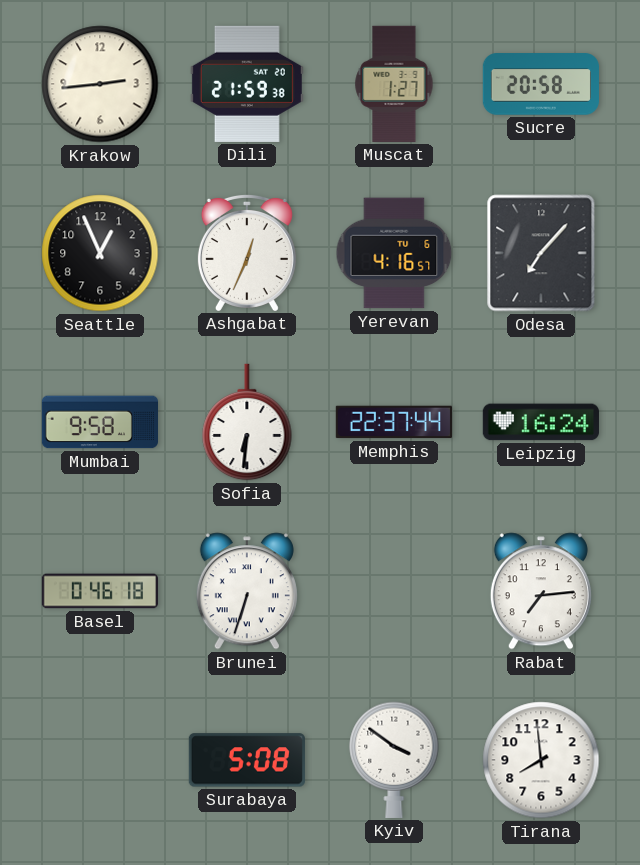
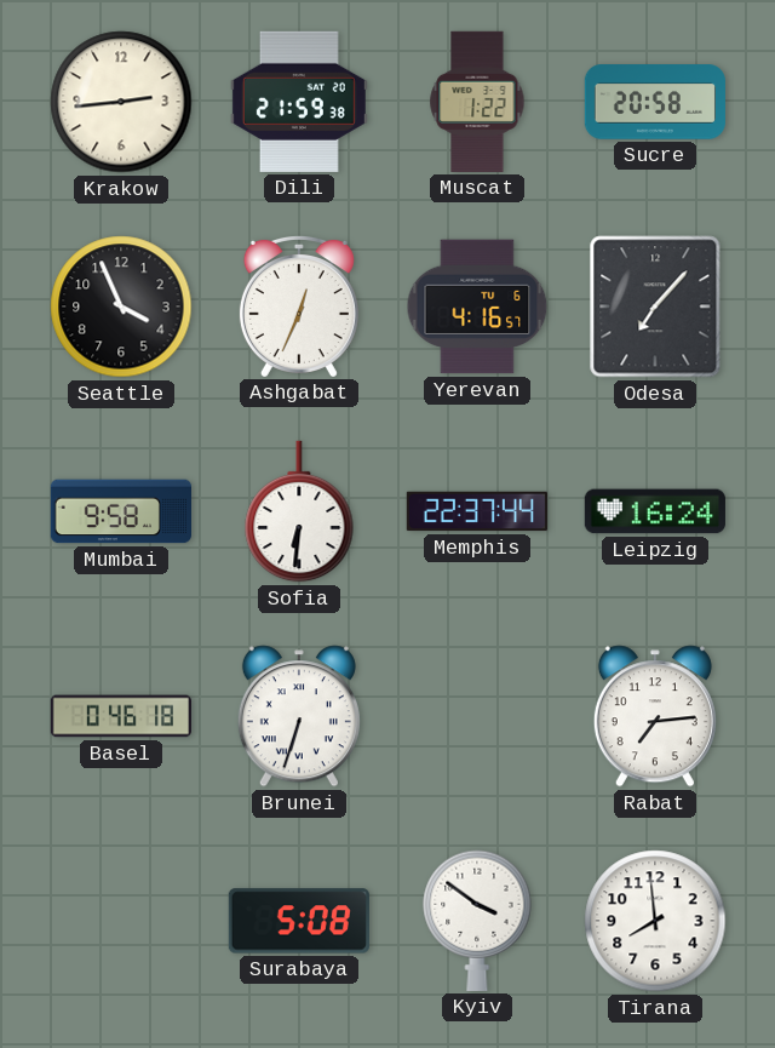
Muscat: 1:27 -> 1:22 (477, 102)
Seattle: 12:56 -> 3:56 (121, 307)
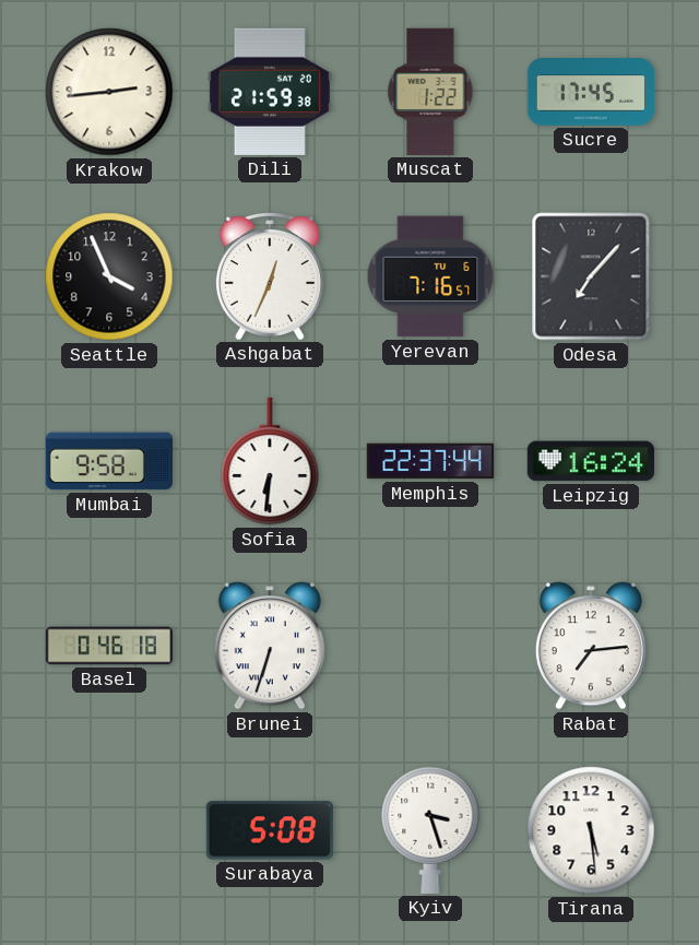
Sucre: 20:58 -> 17:45 (591, 92)
Yerevan: 4:16 -> 7:16 (430, 276)
Kyiv: 3:51 -> 3:27 (430, 830)
Tirana: 7:59 -> 5:29 (591, 830)
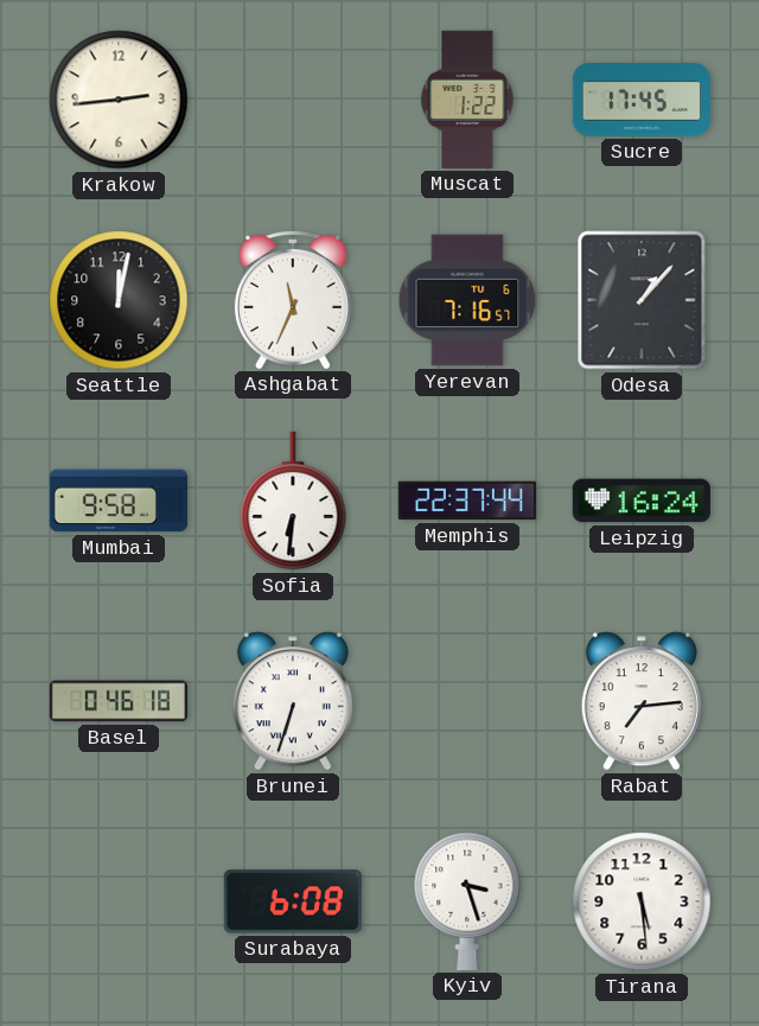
Dili: 21:59 -> none (270, 92)
Seattle: 3:56 -> 12:02 (119, 300)
Ashgabat: 12:34 -> 11:34 (293, 299)
Odesa: 7:07 -> 1:07 (642, 300)
Surabaya: 5:08 -> 6:08 (293, 901)
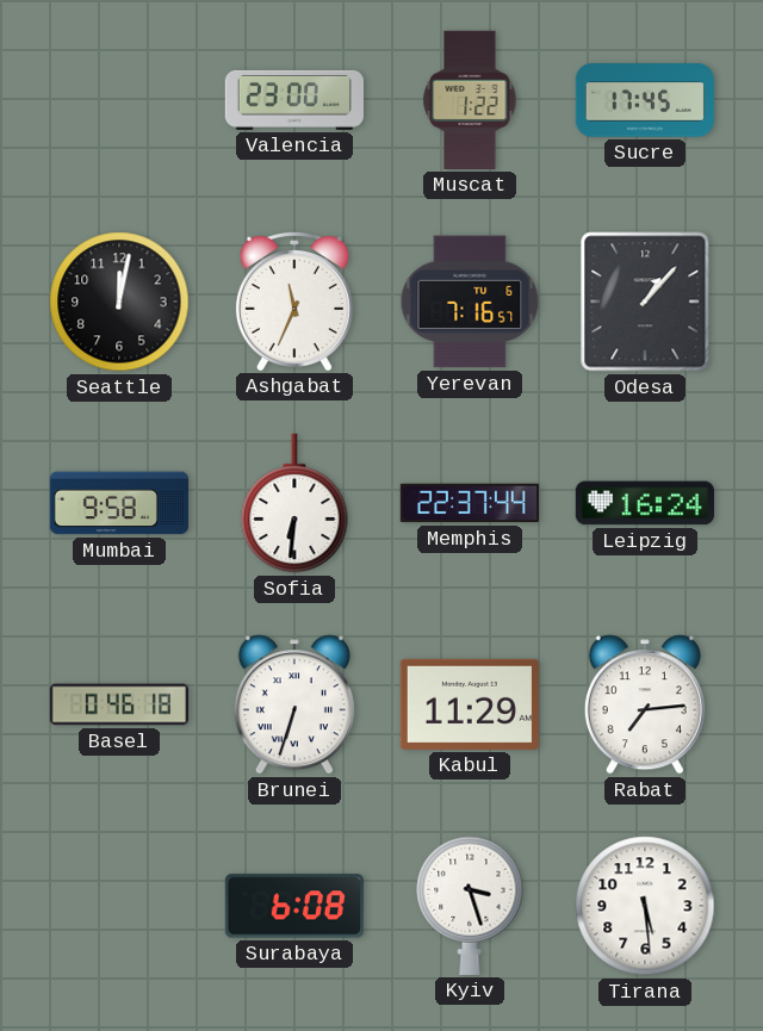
Krakow: 2:44 -> none (119, 100)
Valencia: none -> 23:00 (294, 100)
Kabul: none -> 11:29 (470, 704)
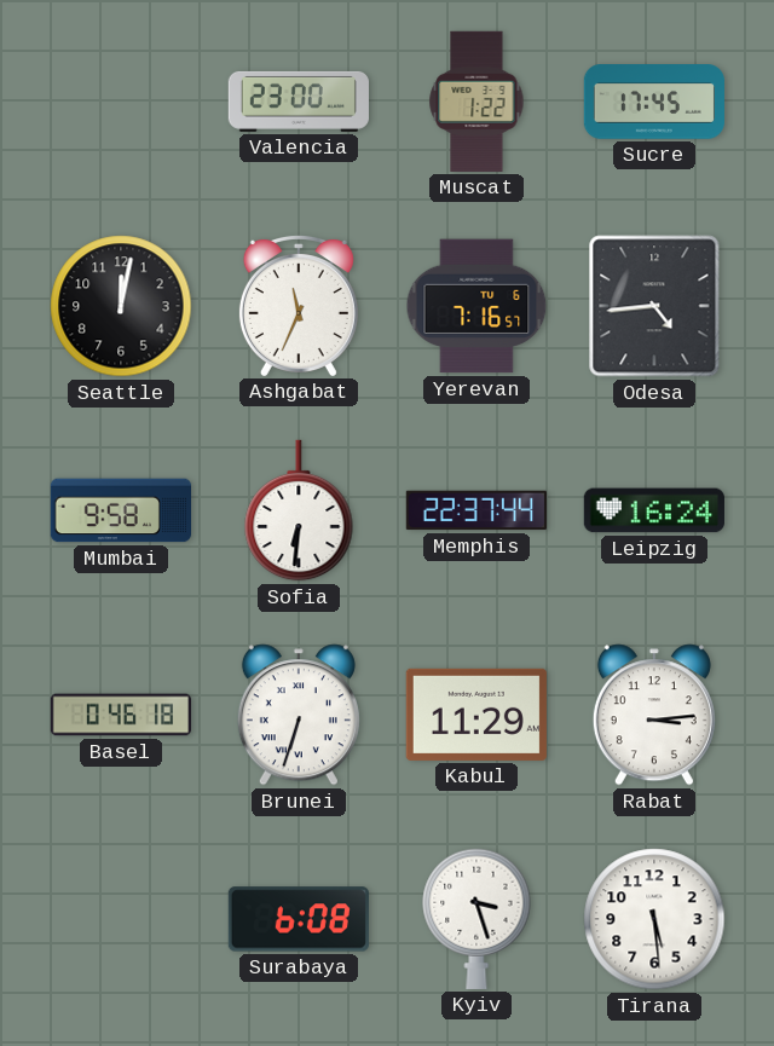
Odesa: 1:07 -> 4:44 (654, 306)
Rabat: 7:14 -> 3:14 (654, 715)
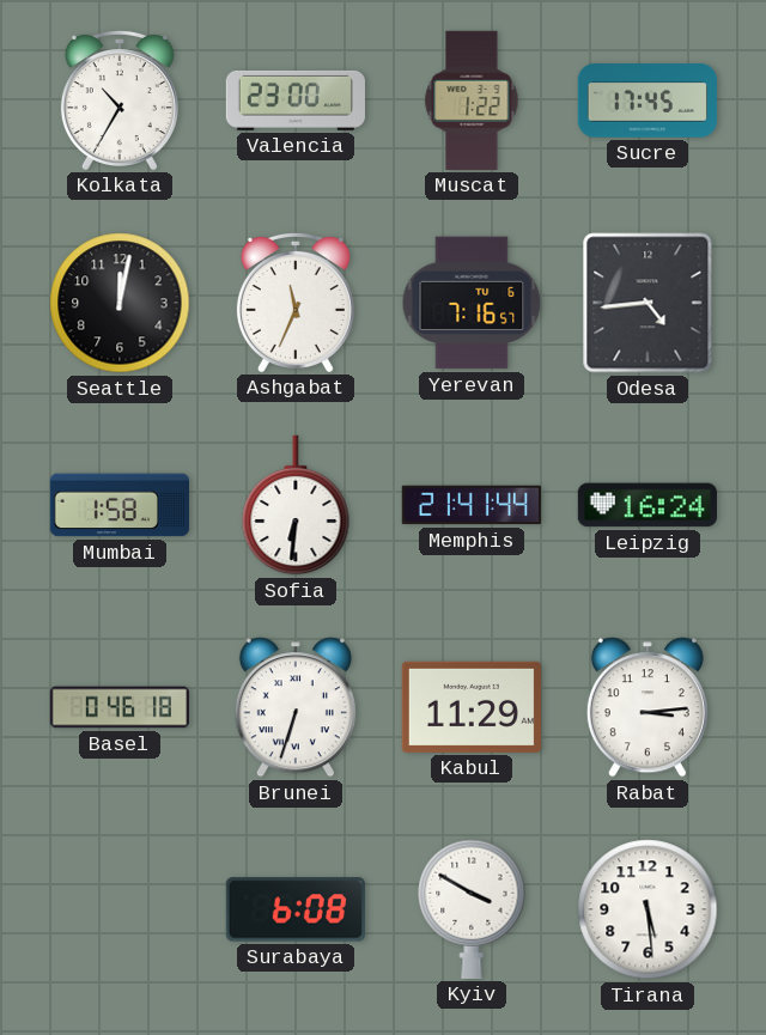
Kolkata: none -> 10:35 (120, 99)
Mumbai: 9:58 -> 1:58 (118, 505)
Memphis: 22:37 -> 21:41 (472, 505)
Kyiv: 3:27 -> 3:50 (472, 909)
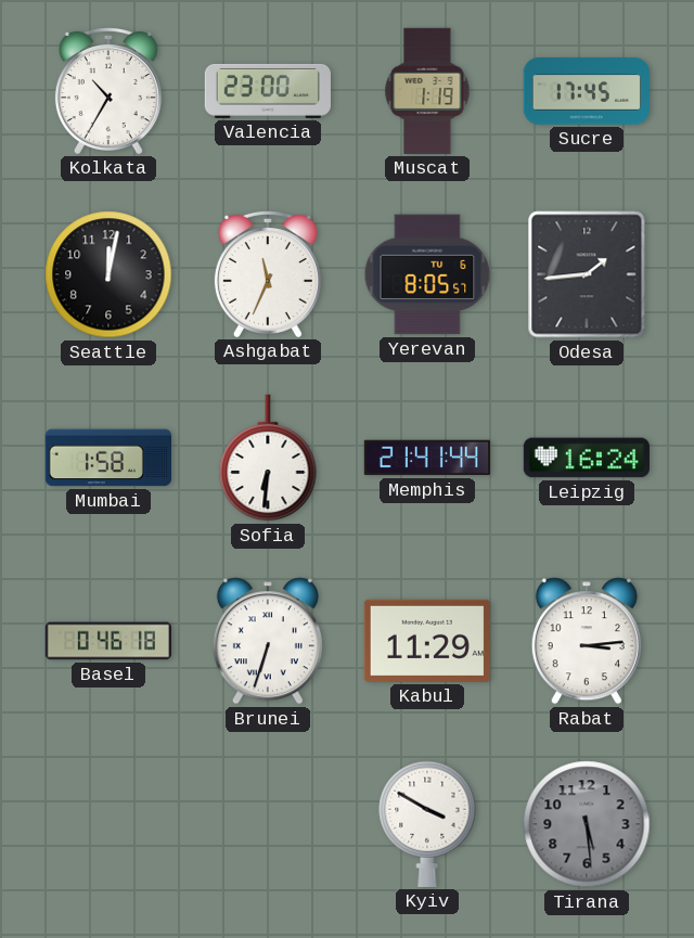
Muscat: 1:22 -> 1:19 (427, 91)
Yerevan: 7:16 -> 8:05 (427, 274)
Odesa: 4:44 -> 1:44 (587, 274)
Surabaya: 6:08 -> none (296, 909)
Tirana dial: white -> grey (587, 824)
